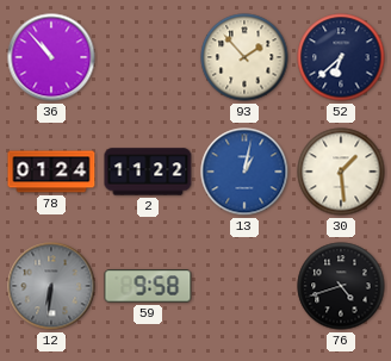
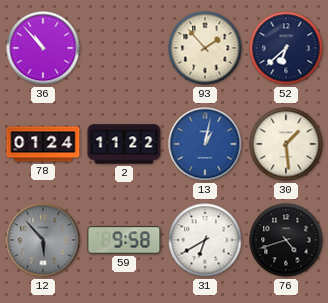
12: 6:31 -> 5:53 (43, 240)
31: none -> 6:40 (205, 240)
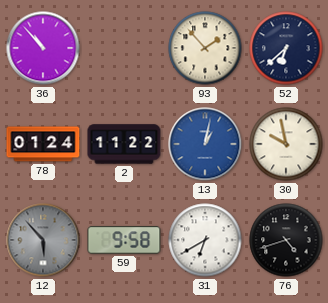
30: 1:29 -> 9:58 (286, 144)
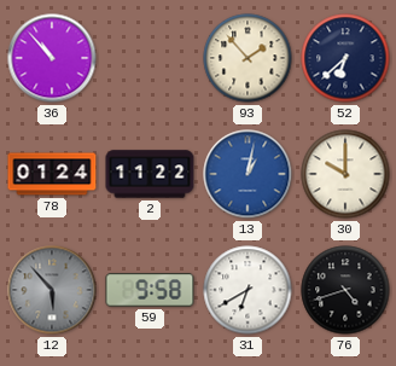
30: 9:58 -> 10:00 (345, 174)
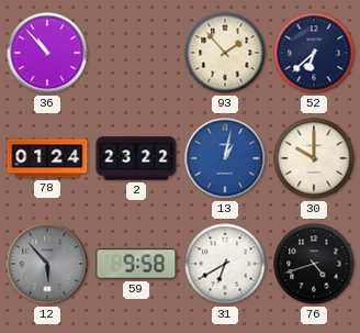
2: 11:22 -> 23:22 (136, 158)
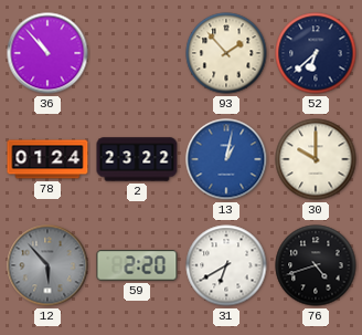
59: 9:58 -> 2:20 (137, 265)
